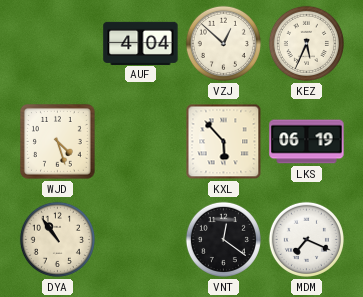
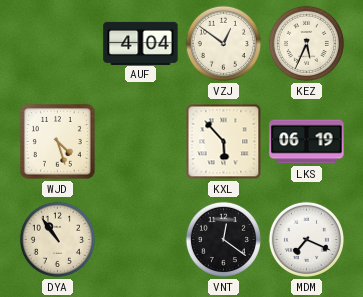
VZJ: 12:52 -> 12:51 (223, 43)
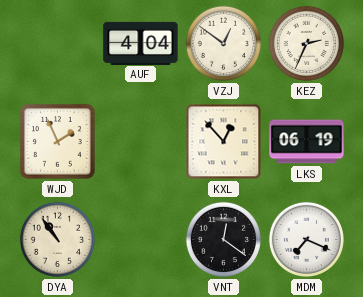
KEZ: 5:34 -> 2:34 (306, 43)
WJD: 4:27 -> 1:56 (58, 142)
KXL: 5:53 -> 12:53 (224, 142)
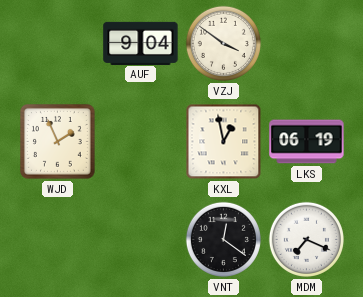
AUF: 4:04 -> 9:04 (141, 43)
VZJ: 12:51 -> 3:51 (223, 43)
KEZ: 2:34 -> none (306, 43)
KXL: 12:53 -> 12:58 (224, 142)
DYA: 10:54 -> none (57, 239)
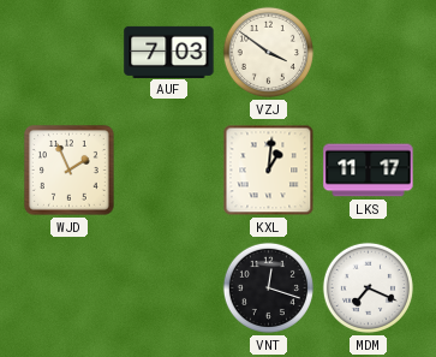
AUF: 9:04 -> 7:03 (169, 52)
KXL: 12:58 -> 1:01 (269, 171)
LKS: 06:19 -> 11:17 (369, 171)
VNT: 12:21 -> 12:18 (268, 287)
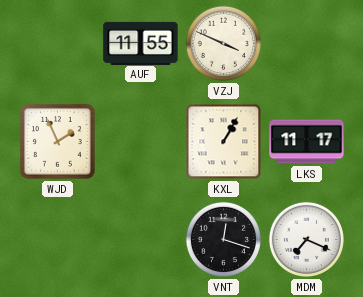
AUF: 7:03 -> 11:55 (141, 43)
VZJ: 3:51 -> 3:49 (223, 43)
KXL: 1:01 -> 1:05 (224, 142)
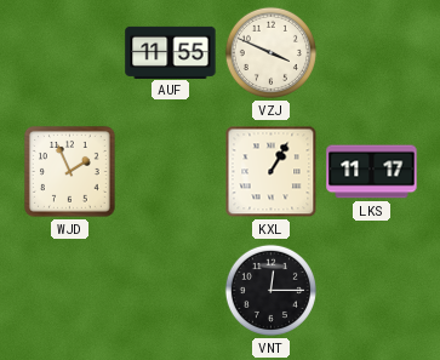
VNT: 12:18 -> 12:15 (270, 290)
MDM: 7:19 -> none (306, 239)
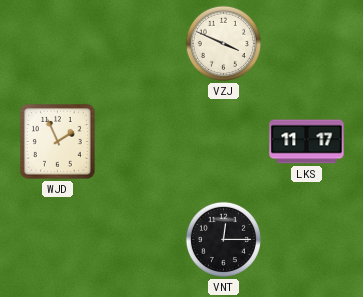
AUF: 11:55 -> none (171, 52)
KXL: 1:05 -> none (272, 172)
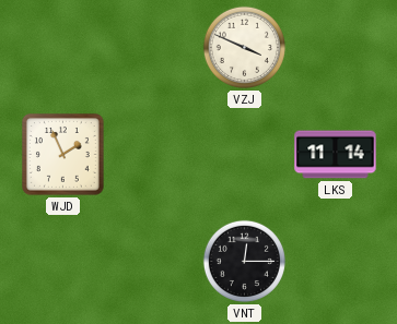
LKS: 11:17 -> 11:14 (336, 155)
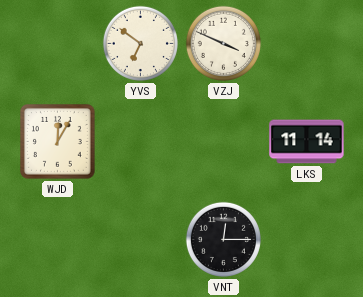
YVS: none -> 6:51 (140, 43)
WJD: 1:56 -> 12:05 (58, 142)
